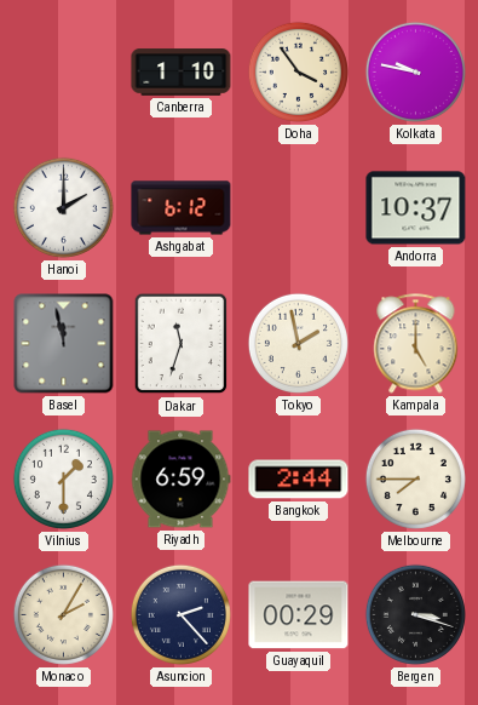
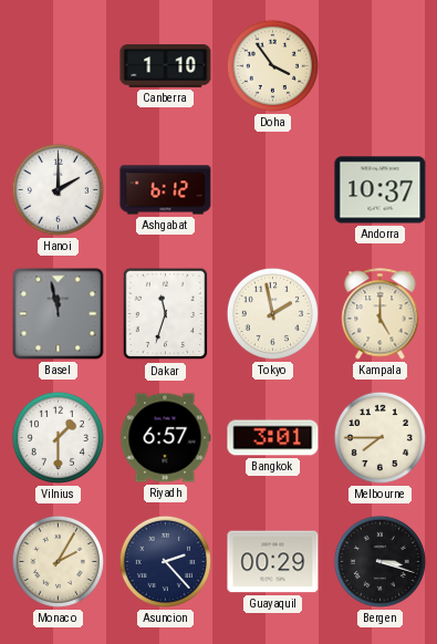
Kolkata: 9:47 -> none (415, 71)
Riyadh: 6:59 -> 6:57 (165, 438)
Bangkok: 2:44 -> 3:01 (273, 438)
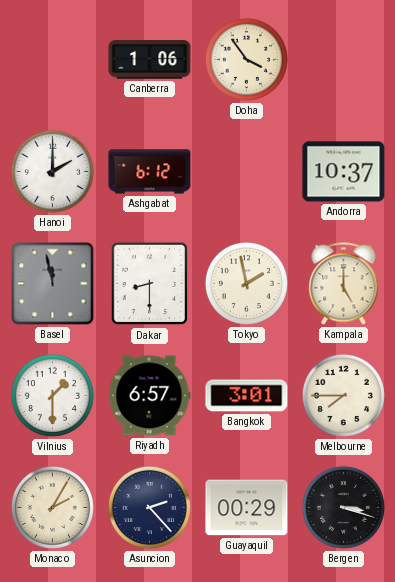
Canberra: 1:10 -> 1:06 (150, 60)
Dakar: 11:33 -> 8:30 (150, 284)
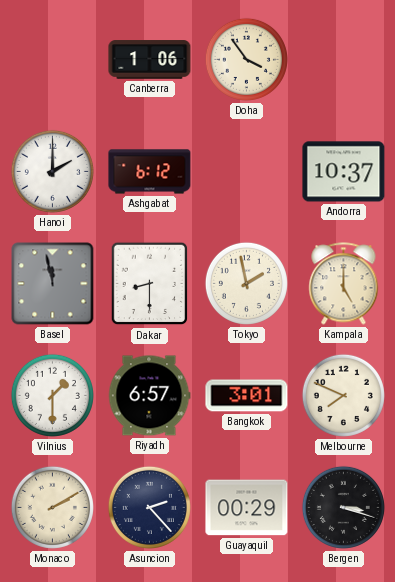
Melbourne: 7:45 -> 7:49 (343, 395)
Monaco: 2:05 -> 2:10 (52, 507)
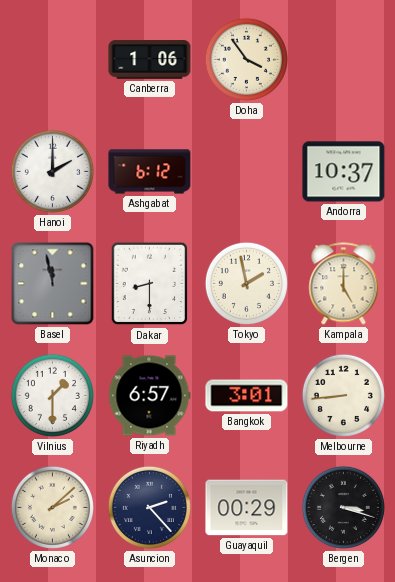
Melbourne: 7:49 -> 8:44 (343, 395)
Monaco: 2:10 -> 2:08 (52, 507)
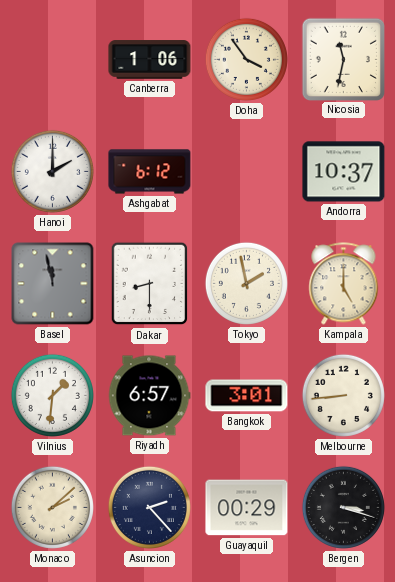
Nicosia: none -> 11:32 (343, 59)
Vilnius: 1:30 -> 1:31 (52, 395)
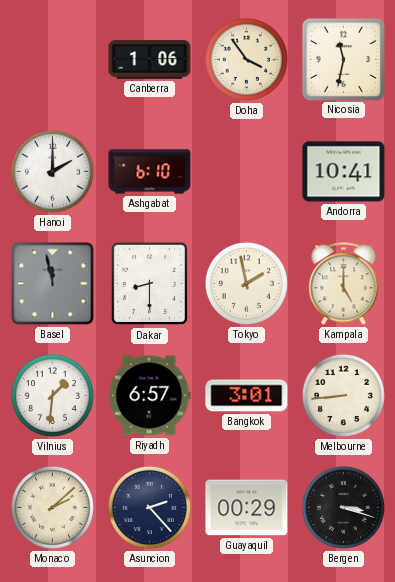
Ashgabat: 6:12 -> 6:10 (150, 172)
Andorra: 10:37 -> 10:41 (344, 172)
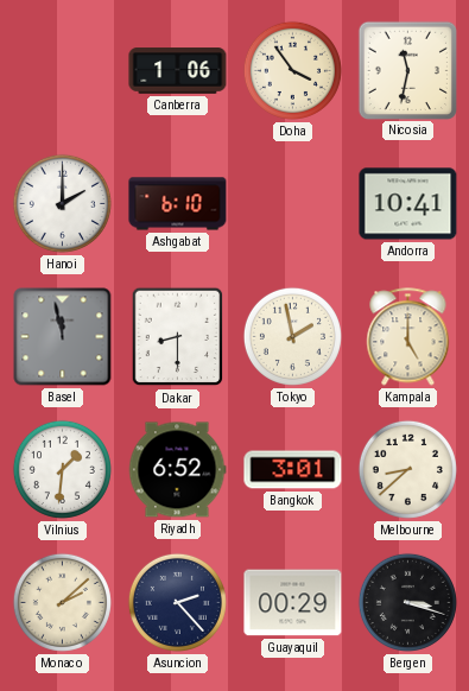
Riyadh: 6:57 -> 6:52 (177, 470)
Melbourne: 8:44 -> 8:38 (407, 469)
